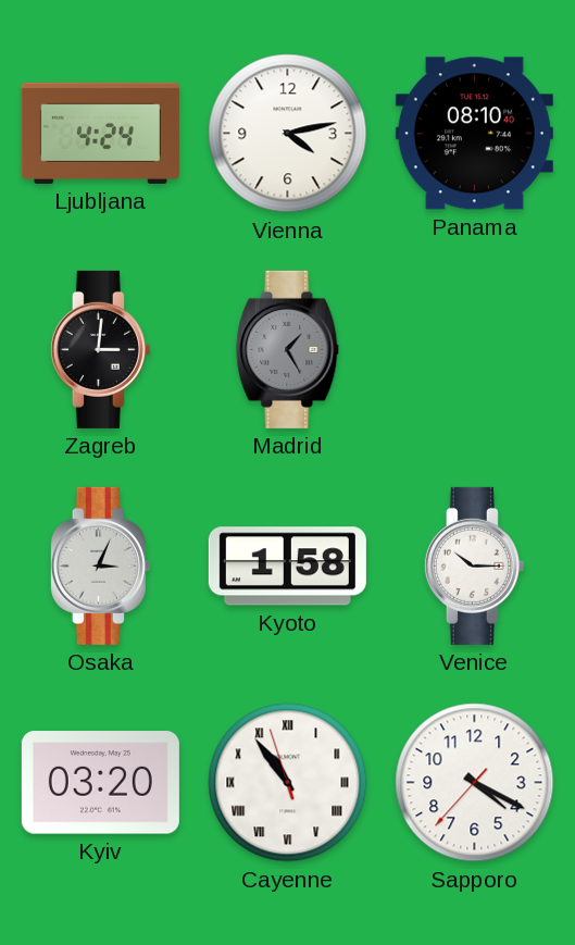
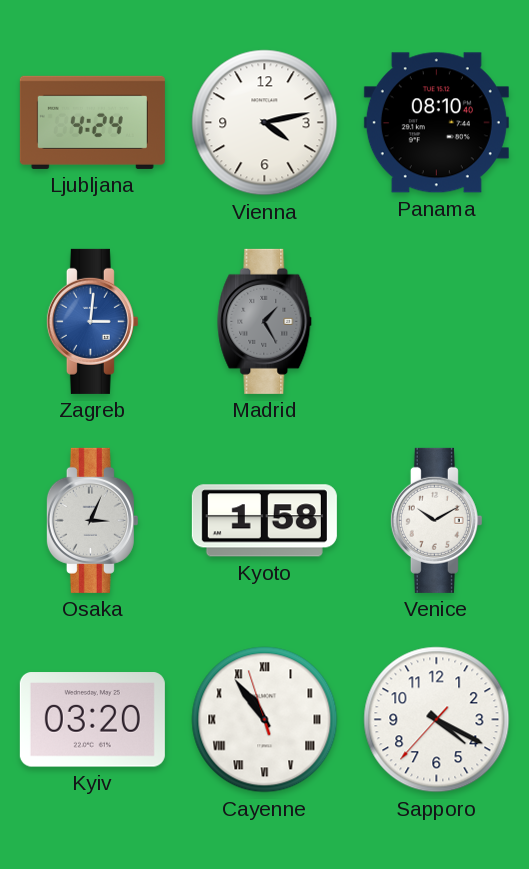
Zagreb dial: black -> blue (92, 321)
Venice: 10:15 -> 10:10 (436, 520)
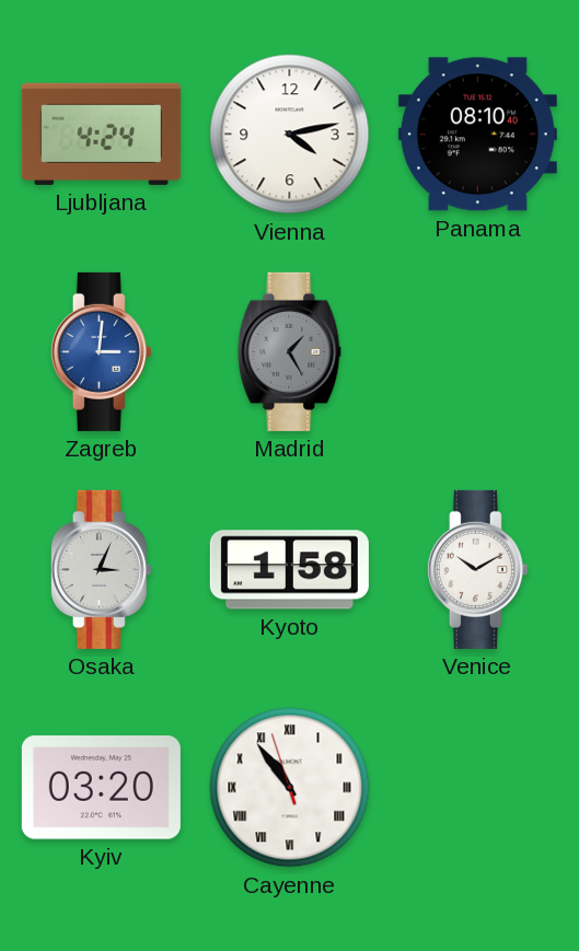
Sapporo: 4:19 -> none (437, 720)
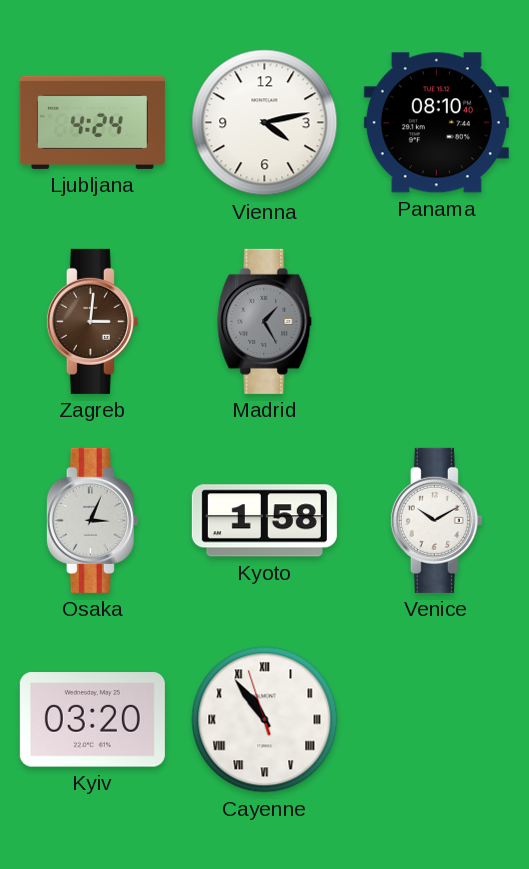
Zagreb dial: blue -> brown (92, 321)
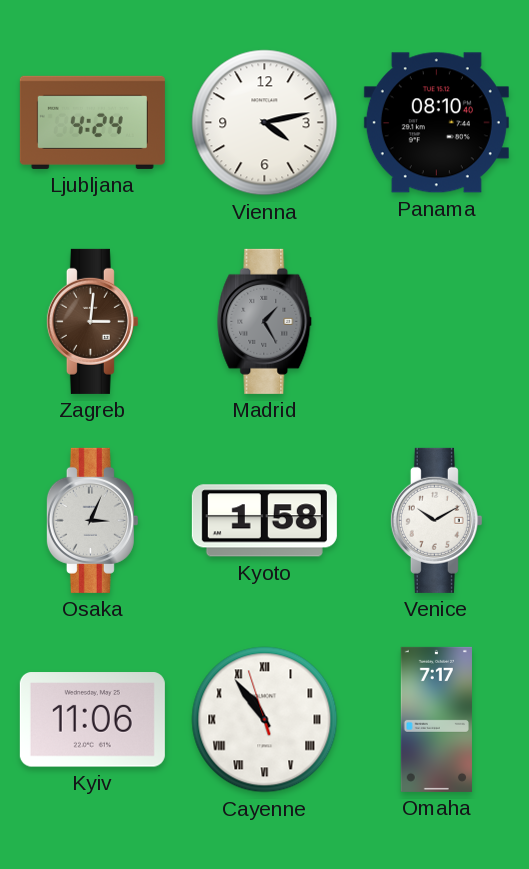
Kyiv: 03:20 -> 11:06 (92, 720)
Omaha: none -> 7:17 (436, 719)
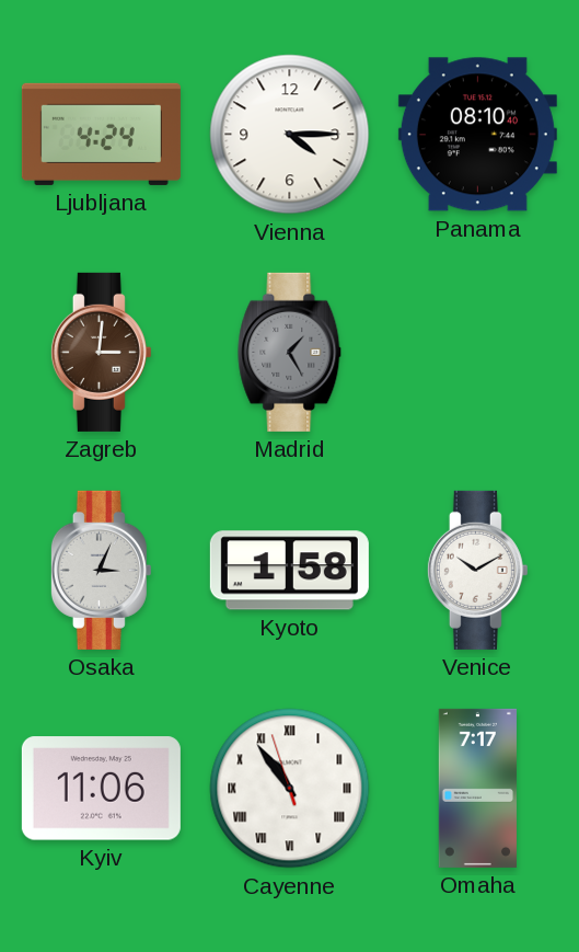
Vienna: 4:13 -> 4:15 (290, 135)
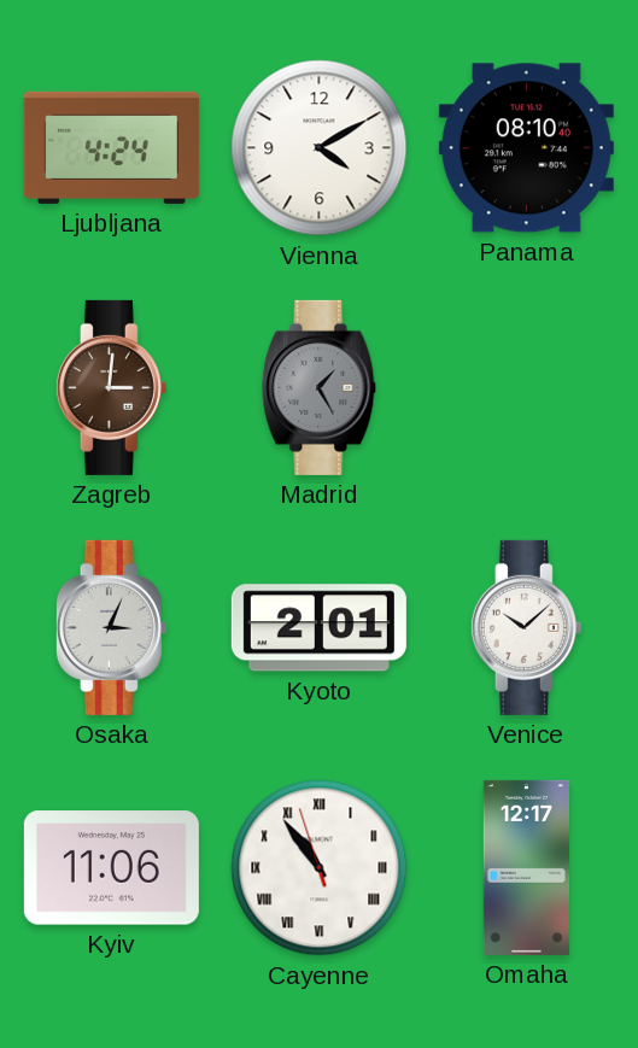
Vienna: 4:15 -> 4:10 (320, 148)
Kyoto: 1:58 -> 2:01 (318, 628)
Venice: 10:10 -> 10:08 (526, 627)
Omaha: 7:17 -> 12:17 (526, 867)
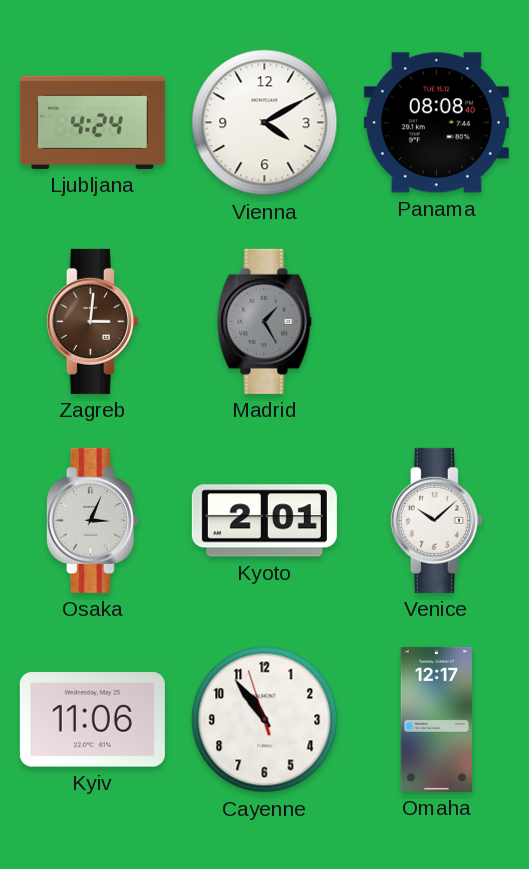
Panama: 08:10 -> 08:08 (436, 123)
Cayenne numerals: Roman -> Arabic (265, 720)
